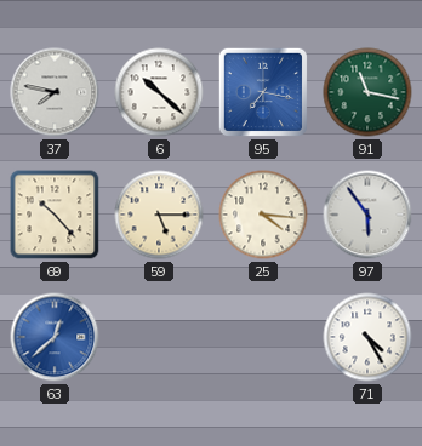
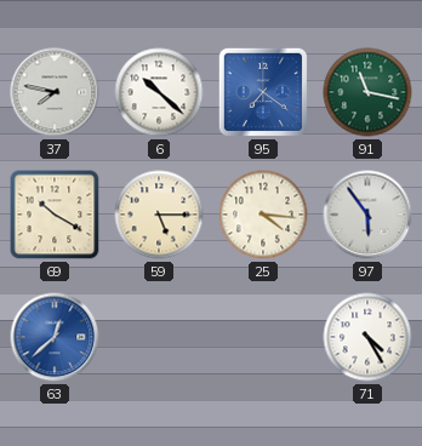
95: 7:17 -> 7:21 (263, 92)
69: 10:23 -> 10:20 (55, 215)
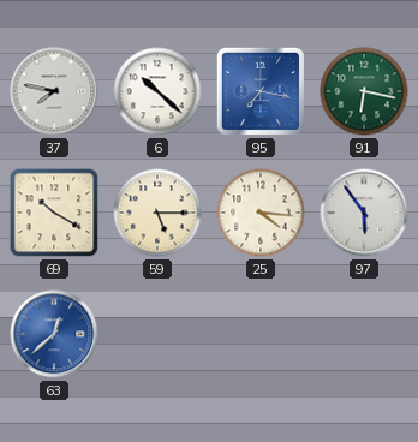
95: 7:21 -> 7:17 (261, 91)
91: 11:17 -> 6:17 (364, 91)
71: 4:25 -> none (367, 337)
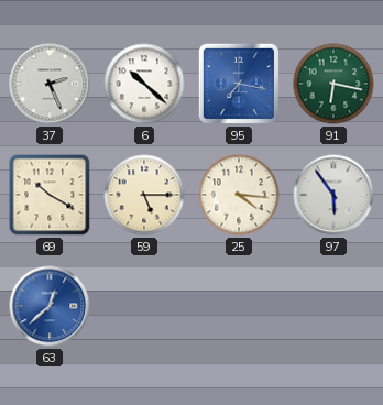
37: 7:47 -> 2:26 (50, 84)
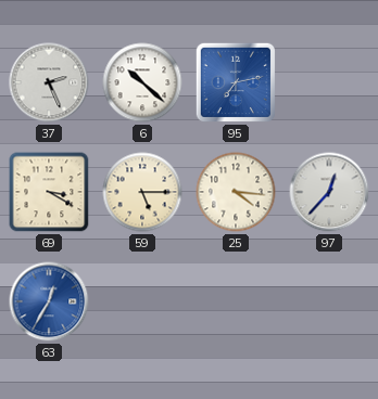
95: 7:17 -> 7:13 (236, 82)
91: 6:17 -> none (333, 84)
69: 10:20 -> 3:20 (49, 192)
97: 5:54 -> 12:37 (329, 192)
63: 12:38 -> 12:35 (49, 301)
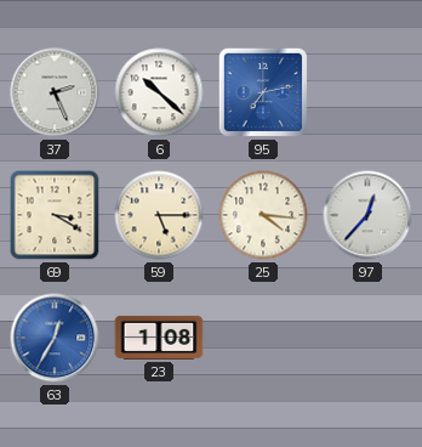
23: none -> 1:08 (159, 338)
